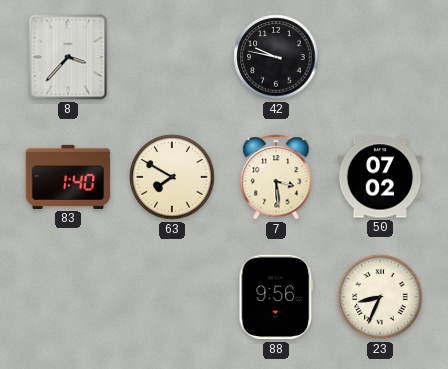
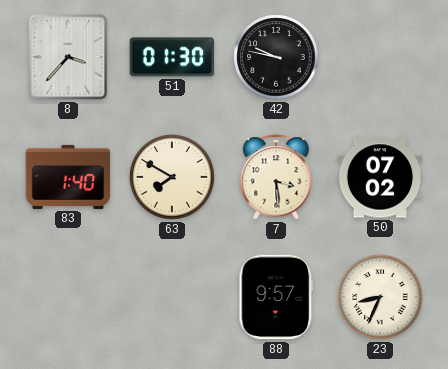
51: none -> 01:30 (172, 57)
88: 9:56 -> 9:57 (276, 297)
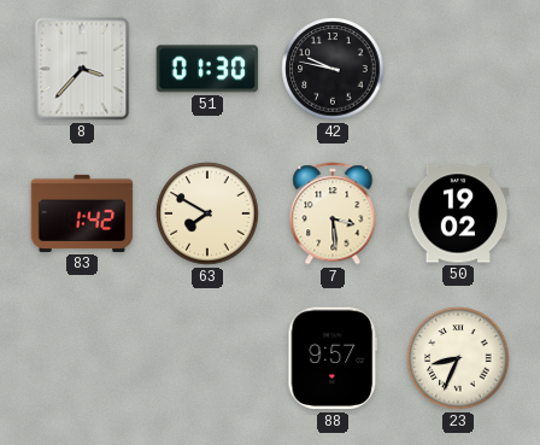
83: 1:40 -> 1:42 (82, 213)
50: 07:02 -> 19:02 (458, 213)
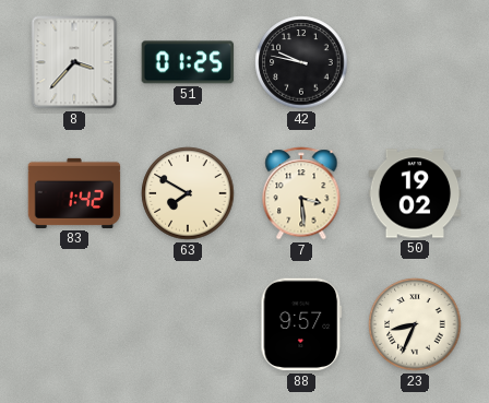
51: 01:30 -> 01:25 (188, 62)
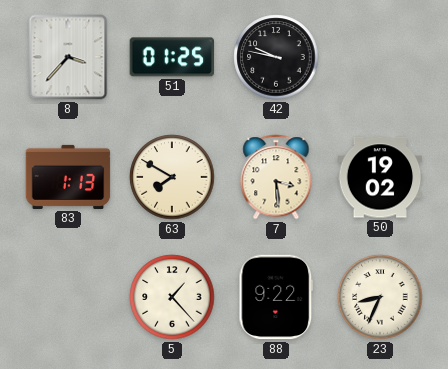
83: 1:42 -> 1:13 (68, 177)
5: none -> 1:23 (172, 297)
88: 9:57 -> 9:22 (276, 297)
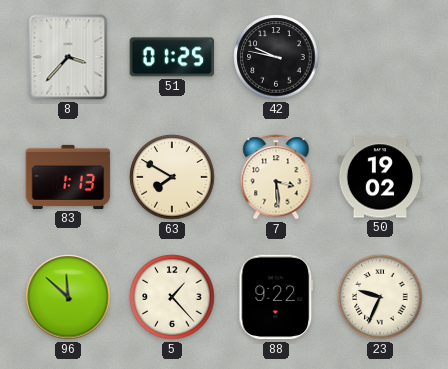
96: none -> 11:52 (68, 297)
23: 8:34 -> 9:34 (380, 297)
